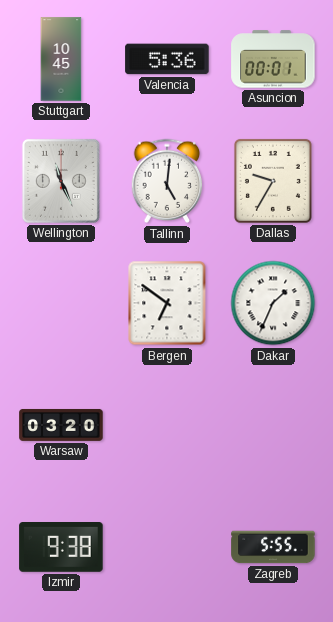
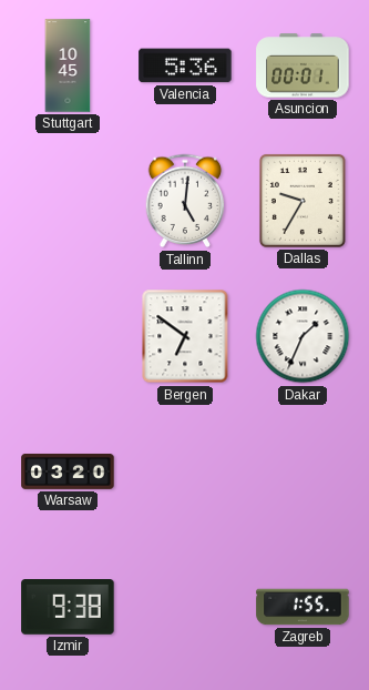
Wellington: 11:26 -> none (61, 181)
Zagreb: 5:55 -> 1:55 (303, 607)
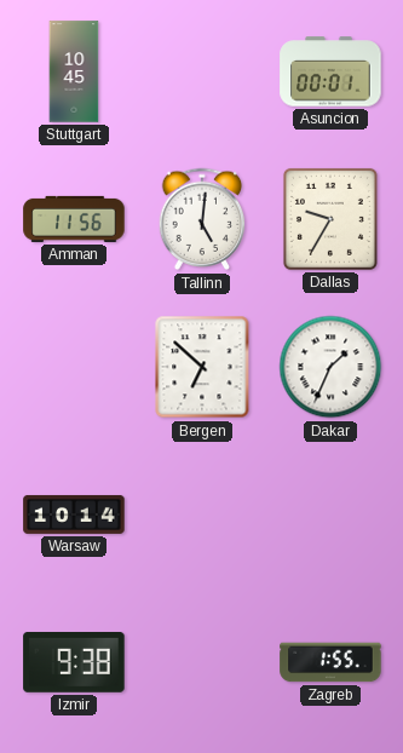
Valencia: 5:36 -> none (185, 65)
Amman: none -> 11:56 (74, 219)
Bergen: 6:51 -> 6:52 (202, 367)
Warsaw: 03:20 -> 10:14 (74, 515)
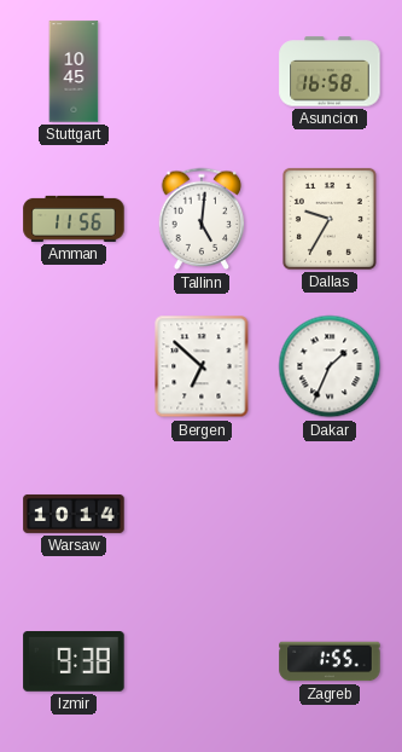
Asuncion: 00:01 -> 16:58 (330, 71)
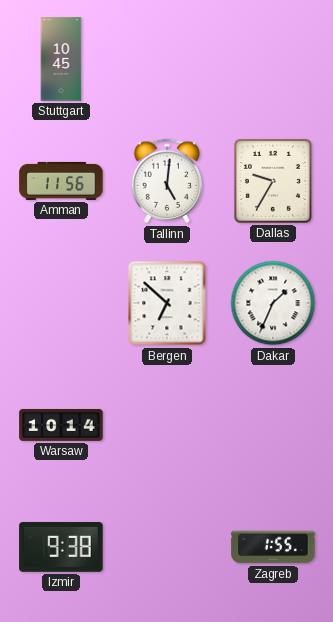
Asuncion: 16:58 -> none (330, 71)
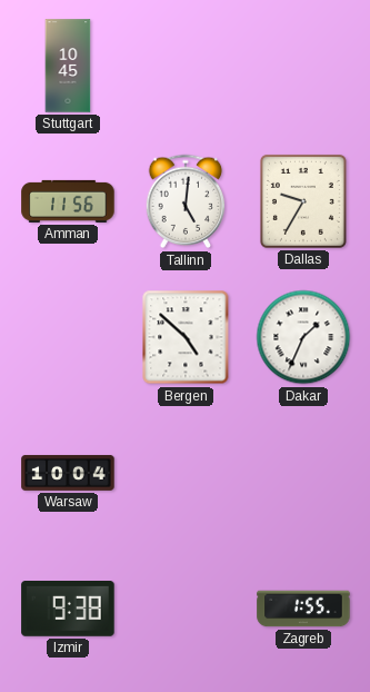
Bergen: 6:52 -> 4:52 (186, 337)
Warsaw: 10:14 -> 10:04 (68, 473)
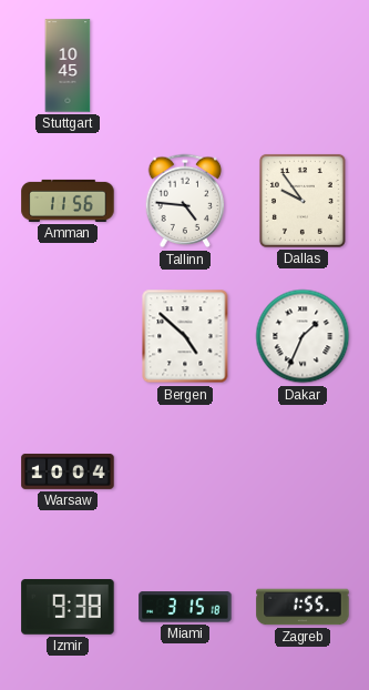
Tallinn: 5:01 -> 4:46 (185, 201)
Dallas: 9:35 -> 9:54 (303, 201)
Miami: none -> 3:15 (185, 607)
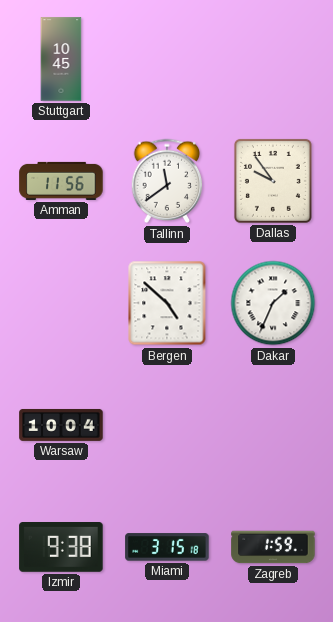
Tallinn: 4:46 -> 11:39 (167, 181)
Zagreb: 1:55 -> 1:59 (273, 547)
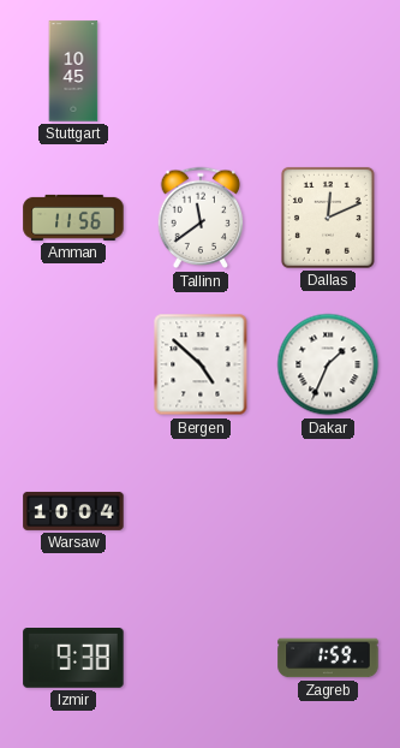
Dallas: 9:54 -> 12:11 (328, 218)
Miami: 3:15 -> none (167, 547)
